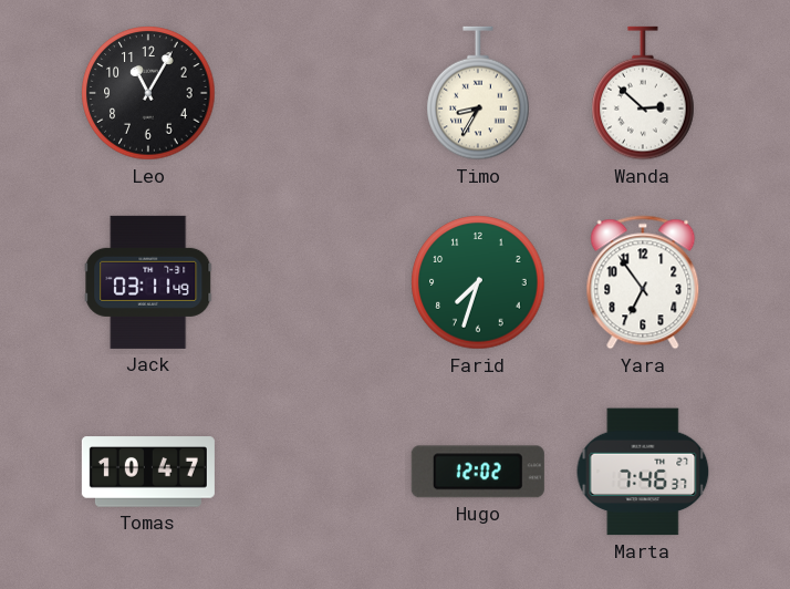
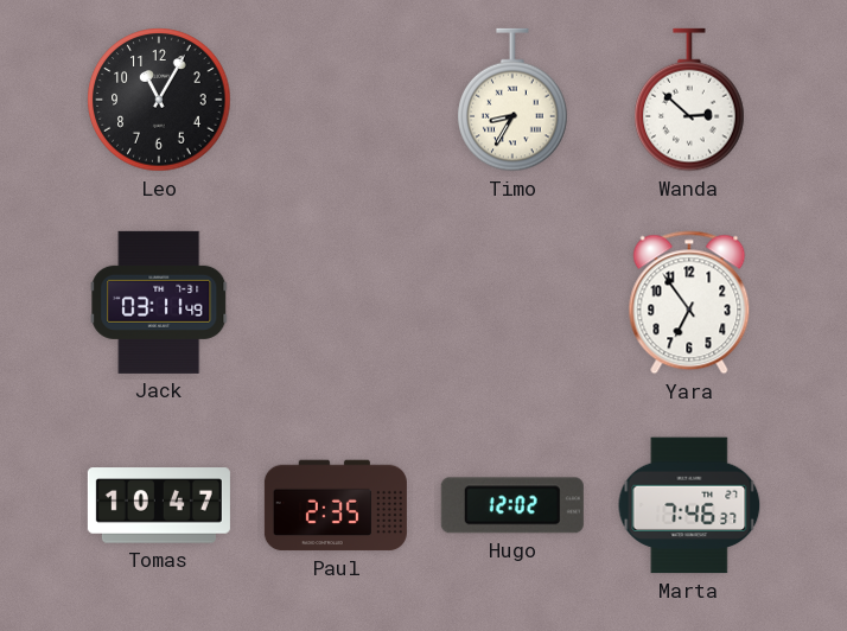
Farid: 7:33 -> none (478, 282)
Paul: none -> 2:35 (336, 505)
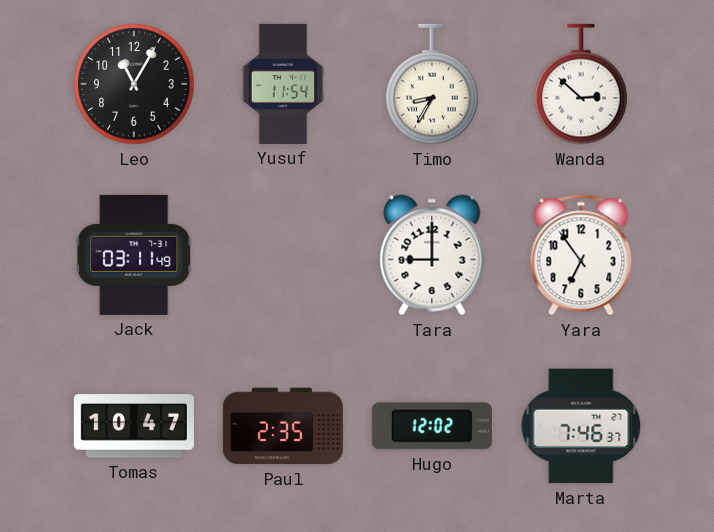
Yusuf: none -> 11:54 (283, 84)
Tara: none -> 9:00 (432, 255)
